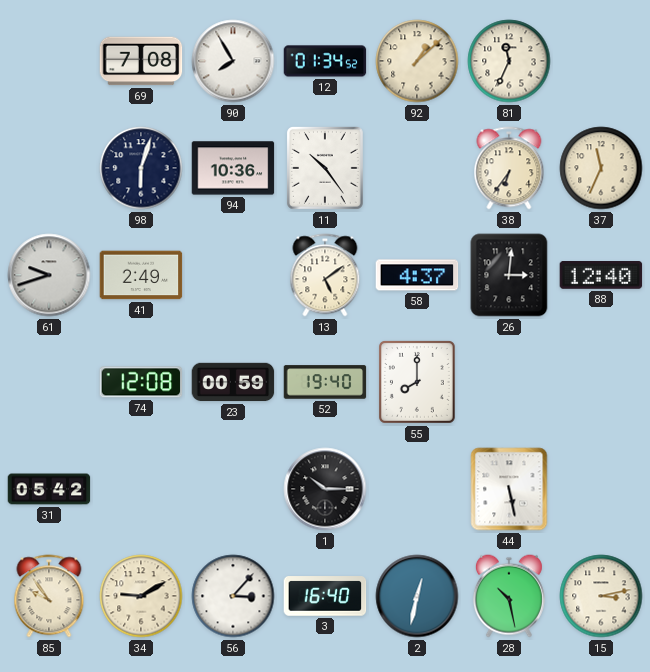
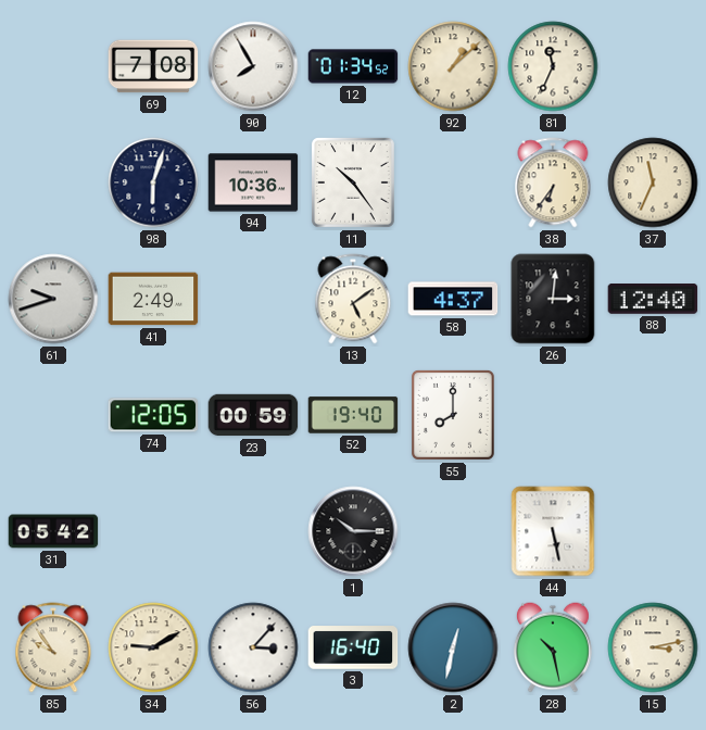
74: 12:08 -> 12:05 (153, 415)
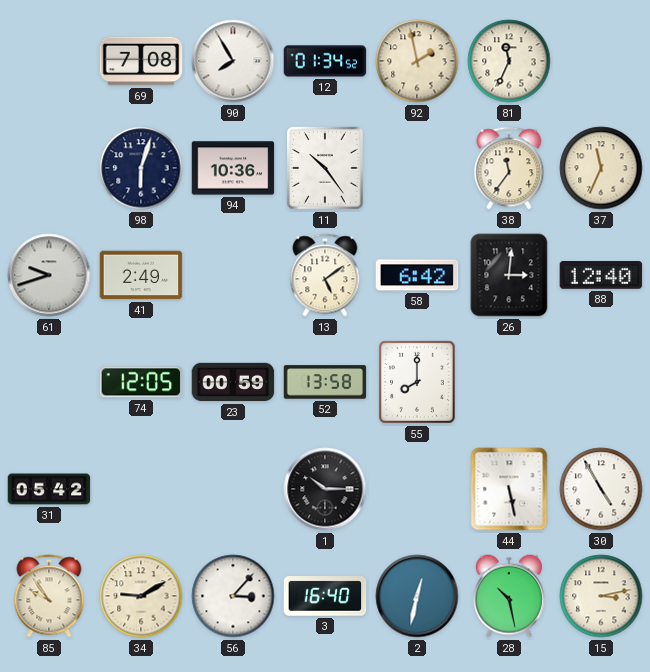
92: 1:08 -> 1:58 (417, 61)
38: 6:36 -> 11:36 (509, 168)
58: 4:37 -> 6:42 (417, 275)
52: 19:40 -> 13:58 (325, 382)
30: none -> 4:55 (601, 489)
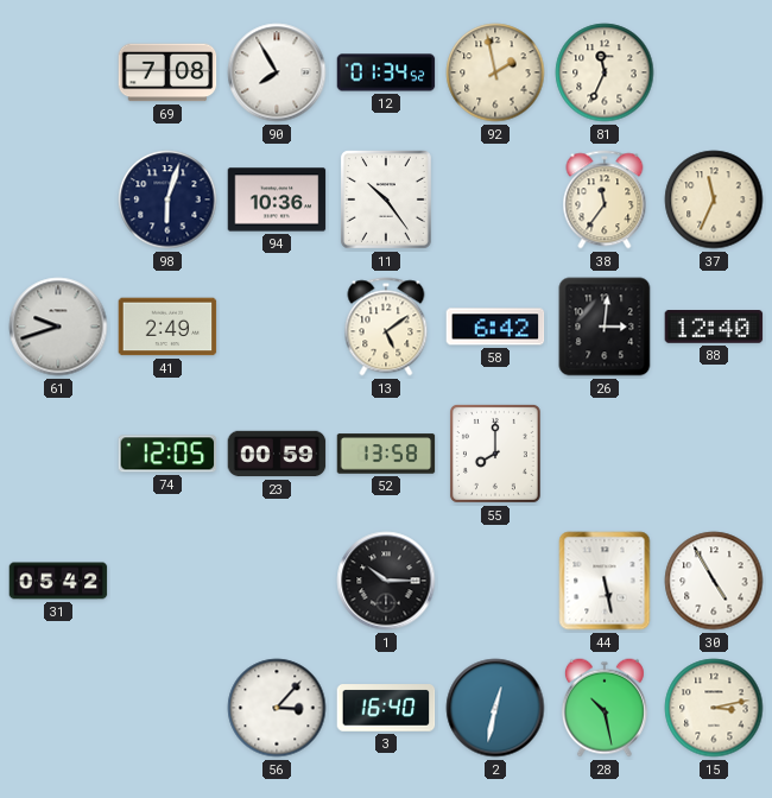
85: 9:54 -> none (49, 596)
34: 9:10 -> none (141, 596)
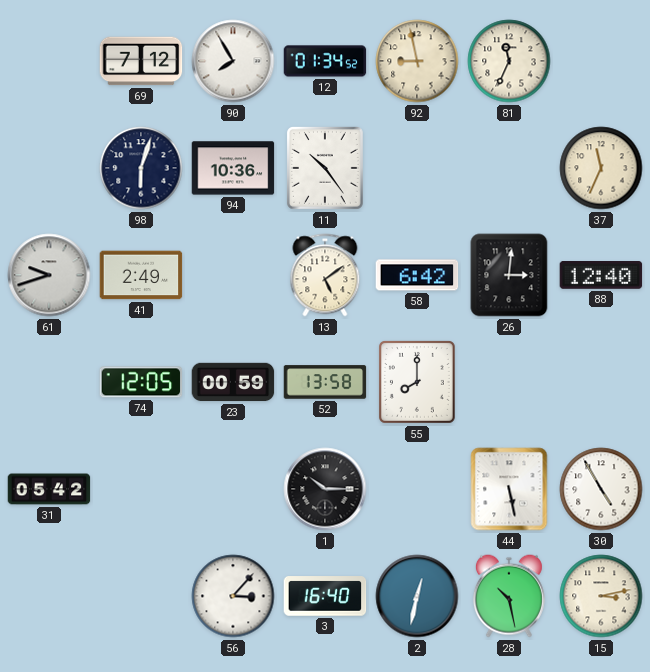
69: 7:08 -> 7:12 (141, 61)
92: 1:58 -> 8:58 (417, 61)
38: 11:36 -> none (605, 199)
